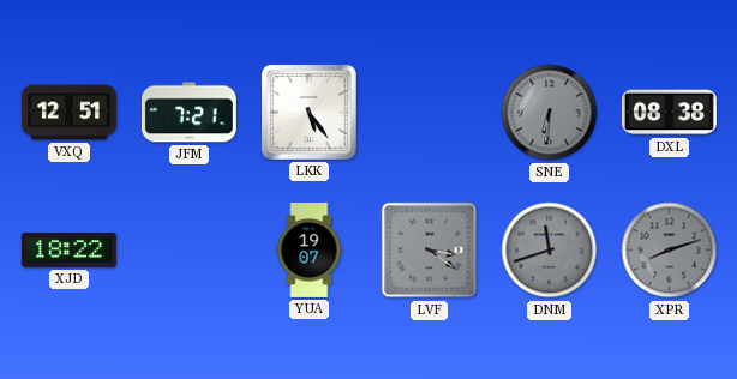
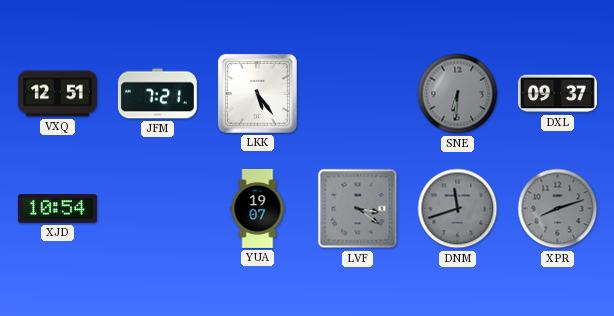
DXL: 08:38 -> 09:37 (557, 94)
XJD: 18:22 -> 10:54 (57, 209)
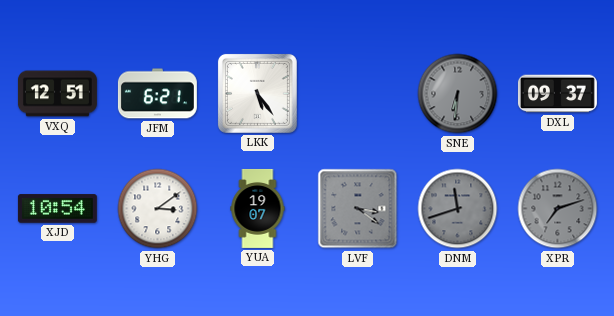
JFM: 7:21 -> 6:21 (157, 94)
YHG: none -> 3:09 (158, 209)
XPR: 8:12 -> 7:12 (558, 209)
